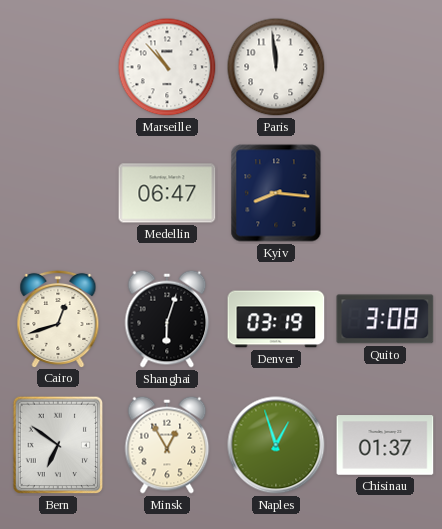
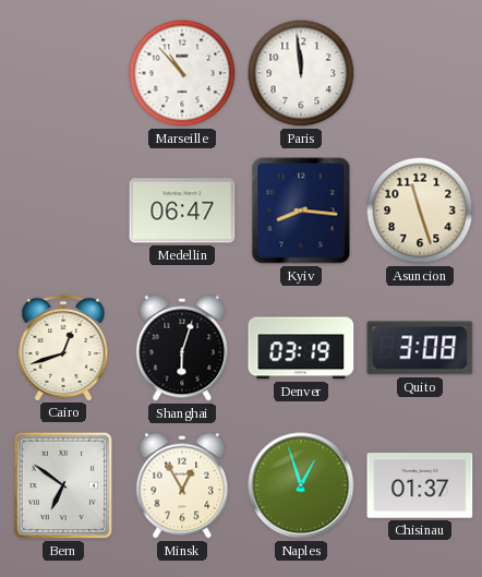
Asuncion: none -> 11:27 (420, 211)
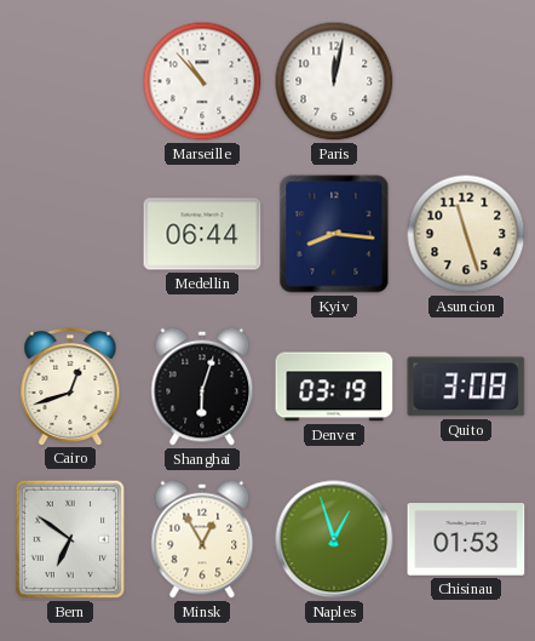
Paris: 11:59 -> 12:02 (334, 81)
Medellin: 06:47 -> 06:44 (202, 234)
Chisinau: 01:37 -> 01:53 (466, 539)
